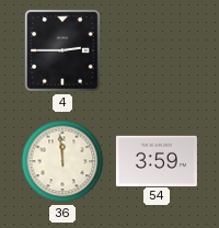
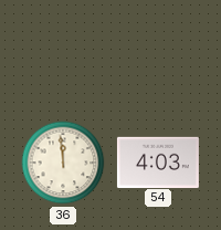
4: 2:45 -> none (62, 50)
54: 3:59 -> 4:03 (158, 161)
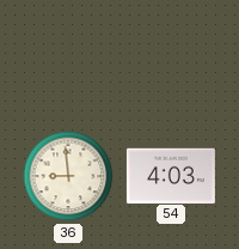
36: 11:59 -> 8:59 (68, 176)
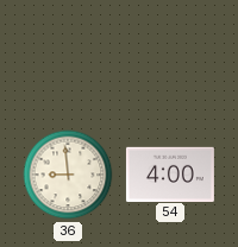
54: 4:03 -> 4:00 (170, 173)
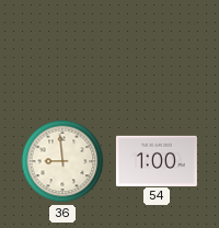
54: 4:00 -> 1:00 (157, 160)
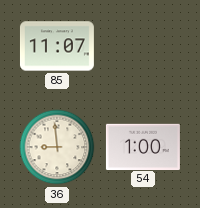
85: none -> 11:07 (57, 46)
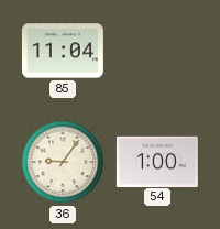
85: 11:07 -> 11:04 (63, 51)
36: 8:59 -> 9:06 (63, 162)
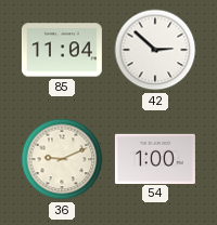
42: none -> 2:52 (155, 50)
36: 9:06 -> 9:11 (62, 159)
